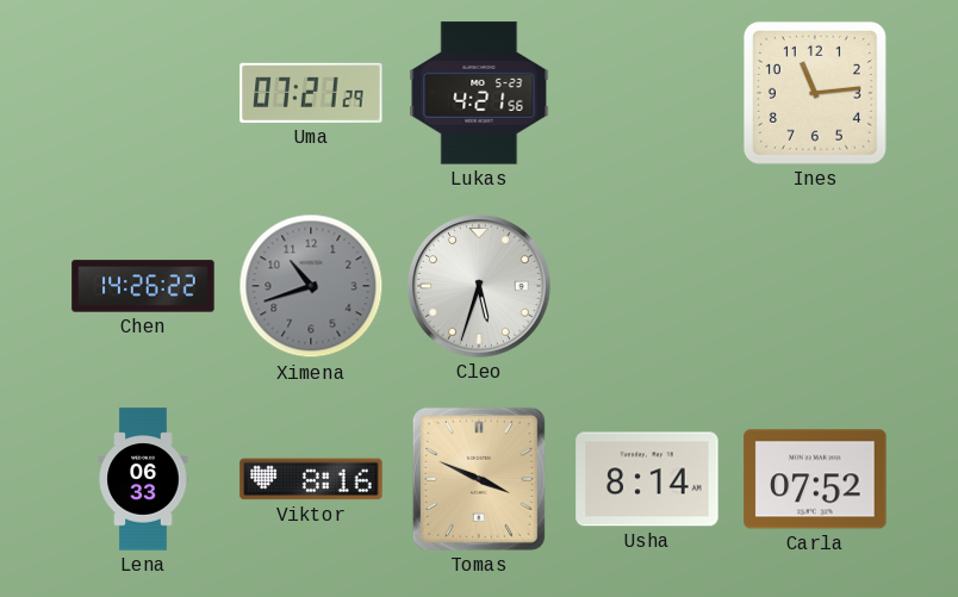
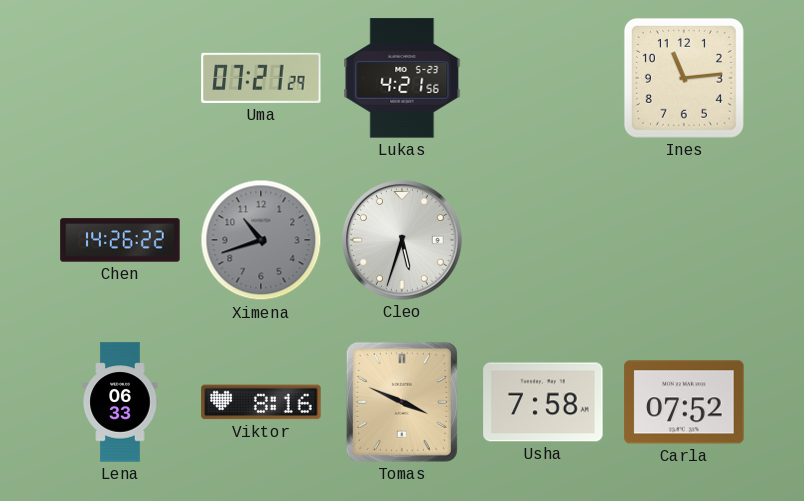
Usha: 8:14 -> 7:58 (543, 402)
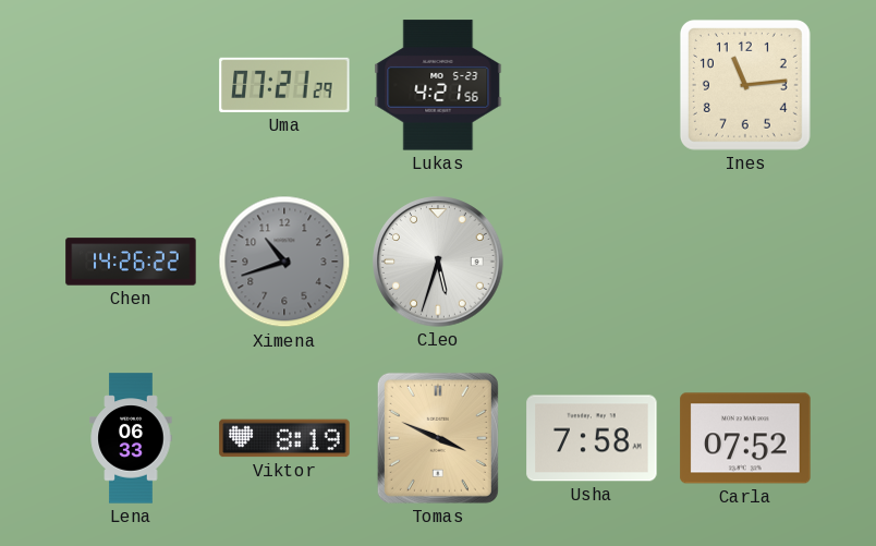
Viktor: 8:16 -> 8:19 (284, 438)
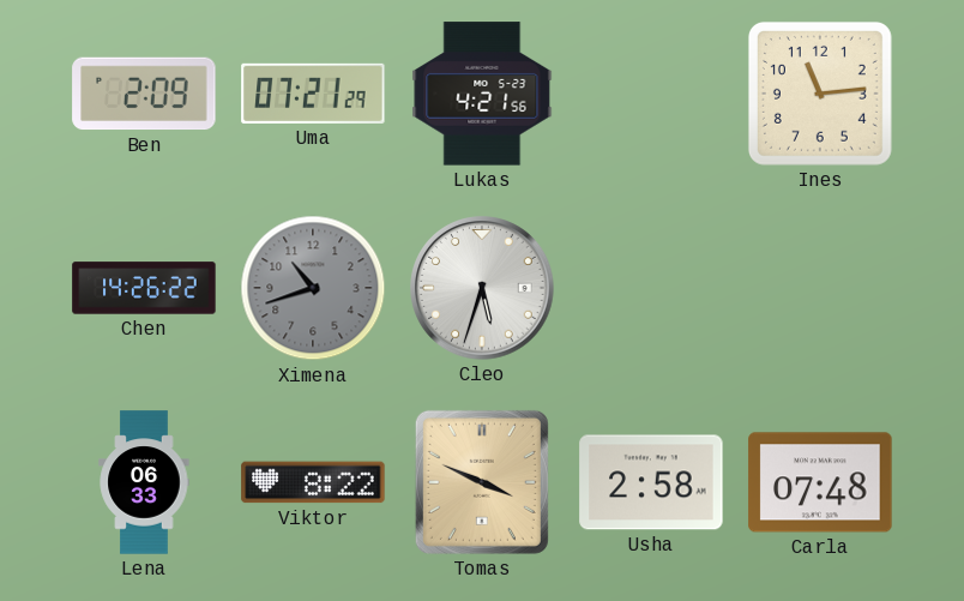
Ben: none -> 2:09 (144, 94)
Viktor: 8:19 -> 8:22 (313, 482)
Usha: 7:58 -> 2:58 (651, 482)
Carla: 07:52 -> 07:48 (820, 482)
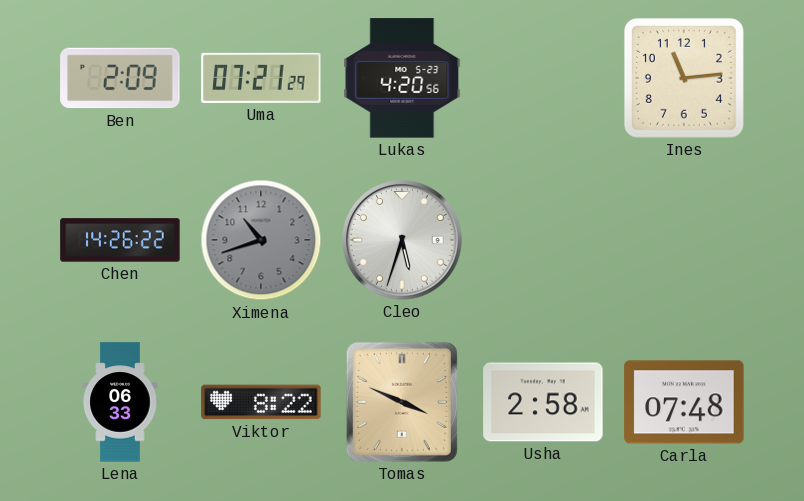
Lukas: 4:21 -> 4:20 (402, 78)
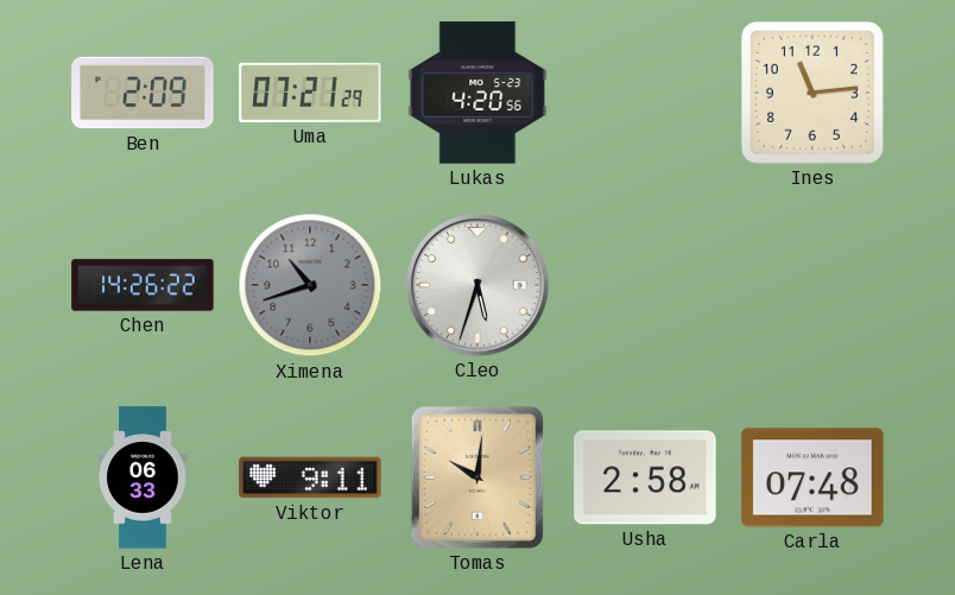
Viktor: 8:22 -> 9:11 (310, 477)
Tomas: 3:49 -> 10:01 (477, 477)
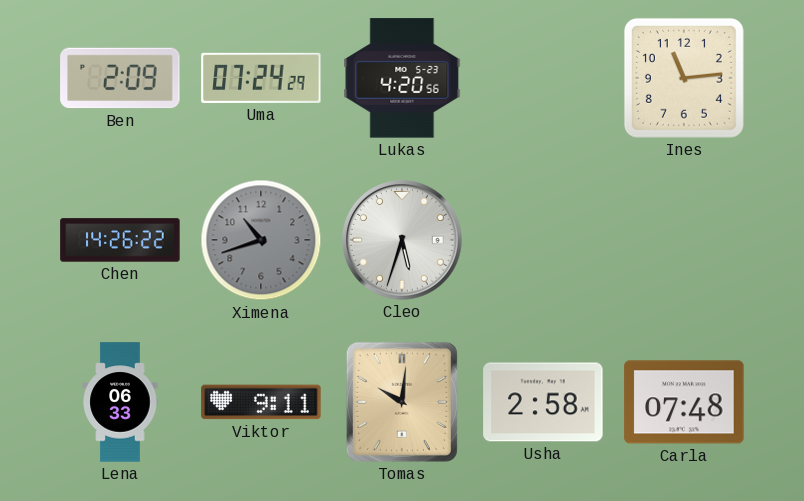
Uma: 07:21 -> 07:24 (261, 78)
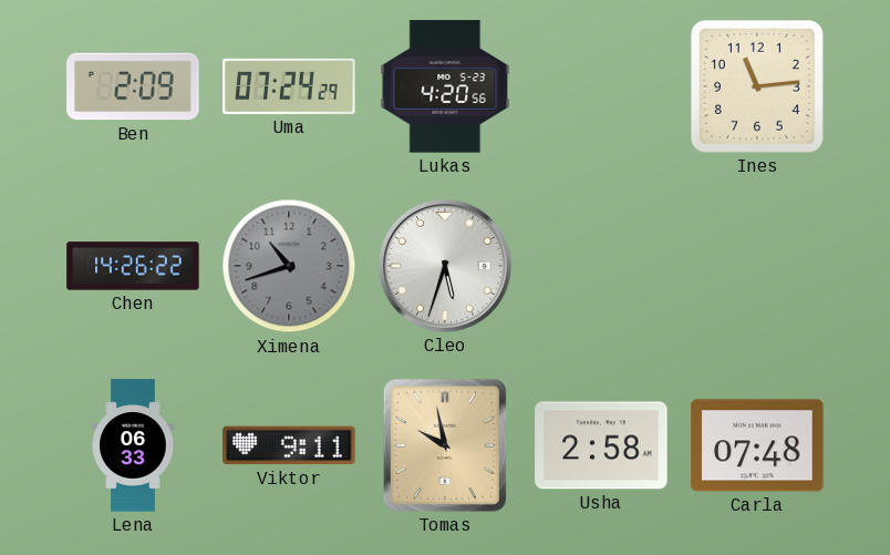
Tomas: 10:01 -> 9:58 (445, 445)
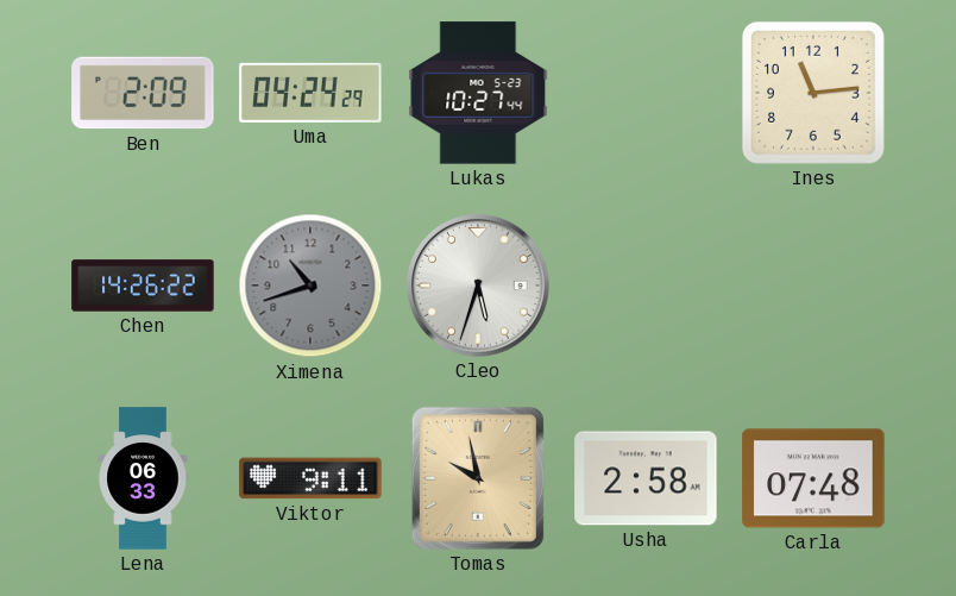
Uma: 07:24 -> 04:24 (310, 93)
Lukas: 4:20 -> 10:27 (478, 93)
